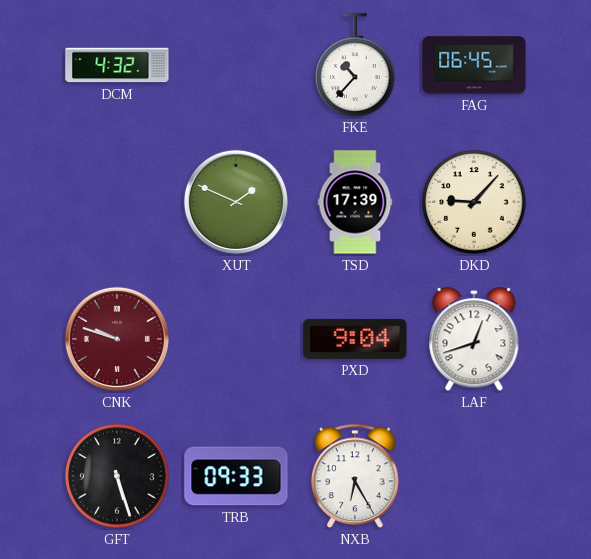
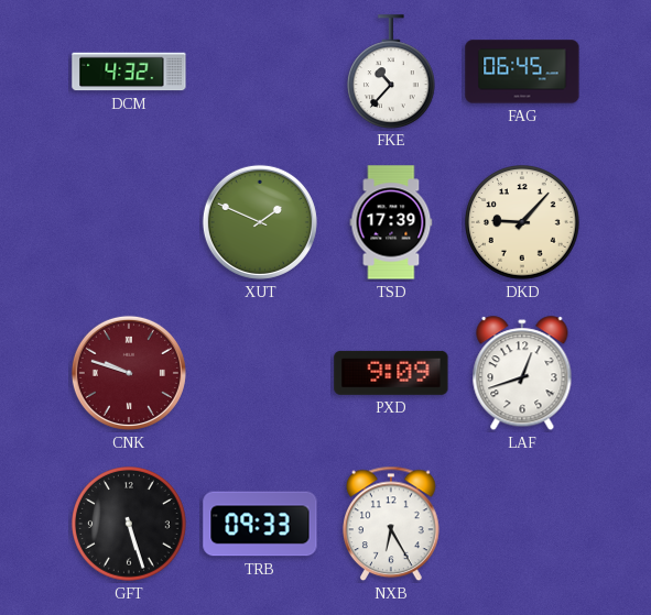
PXD: 9:04 -> 9:09 (391, 373)
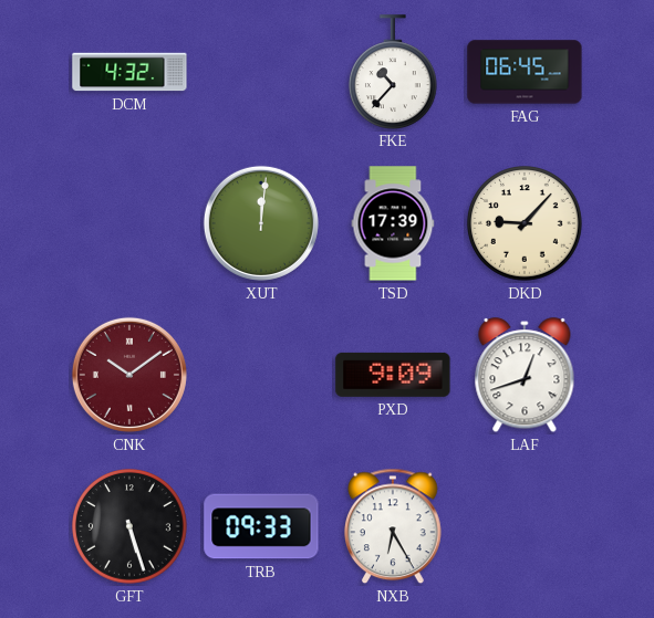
XUT: 1:49 -> 12:01 (261, 223)
CNK: 9:48 -> 10:09 (129, 375)
